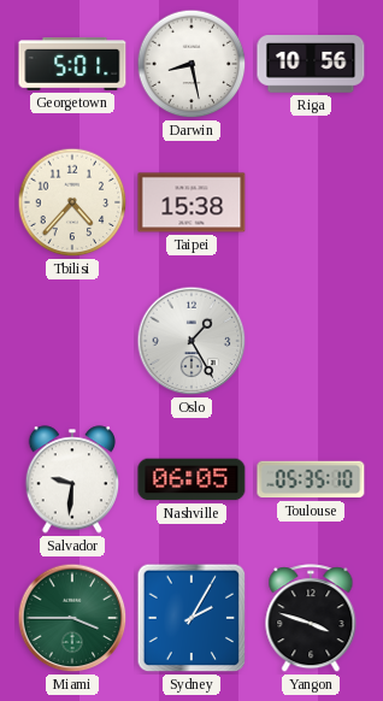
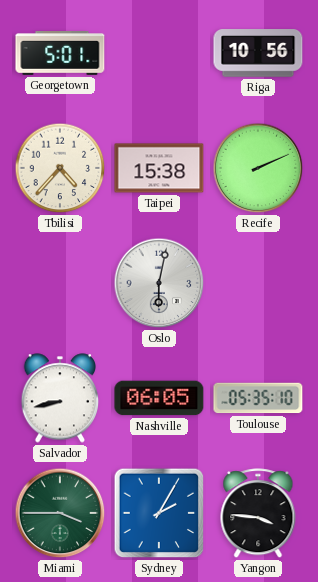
Darwin: 8:28 -> none (191, 64)
Recife: none -> 2:11 (258, 168)
Oslo: 1:25 -> 6:02 (159, 283)
Salvador: 9:31 -> 8:43 (60, 398)
Yangon: 3:48 -> 3:46 (258, 514)
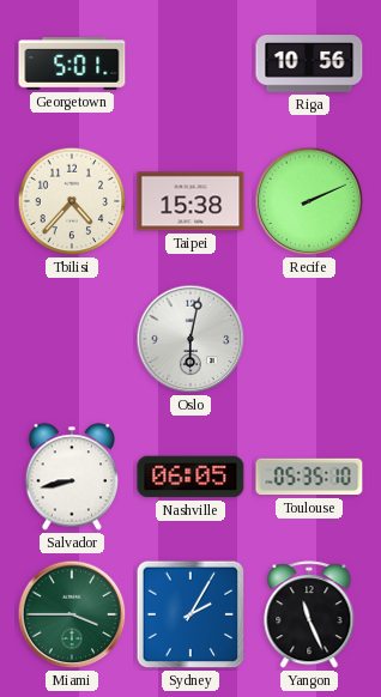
Yangon: 3:46 -> 11:26 (309, 616)
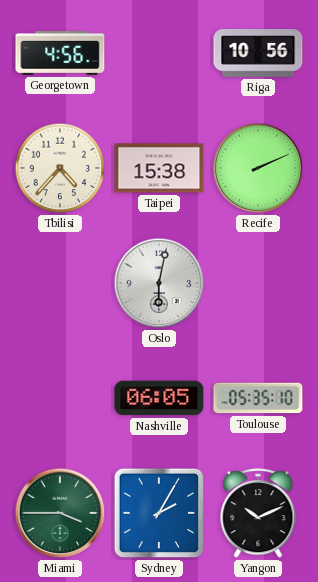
Georgetown: 5:01 -> 4:56 (60, 53)
Salvador: 8:43 -> none (72, 477)
Yangon: 11:26 -> 10:11 (258, 514)
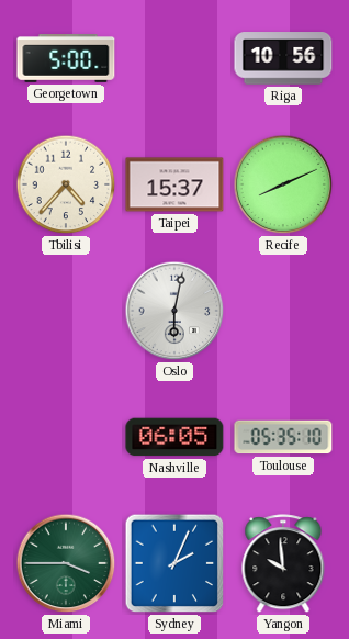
Georgetown: 4:56 -> 5:00 (66, 58)
Taipei: 15:38 -> 15:37 (174, 184)
Recife: 2:11 -> 8:11 (283, 184)
Sydney: 2:05 -> 2:04 (174, 563)
Yangon: 10:11 -> 9:59 (283, 564)
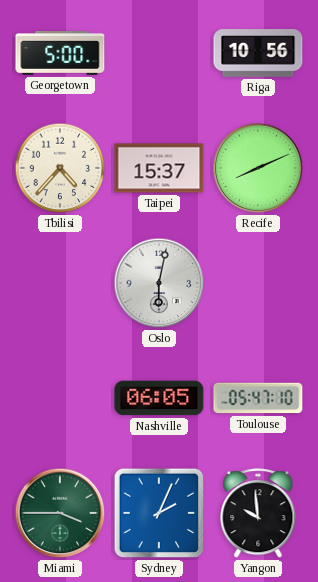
Toulouse: 05:35 -> 05:47 (258, 398)
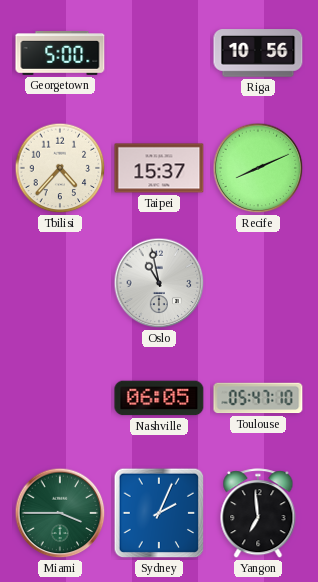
Oslo: 6:02 -> 10:58 (159, 283)
Yangon: 9:59 -> 6:59 (258, 514)
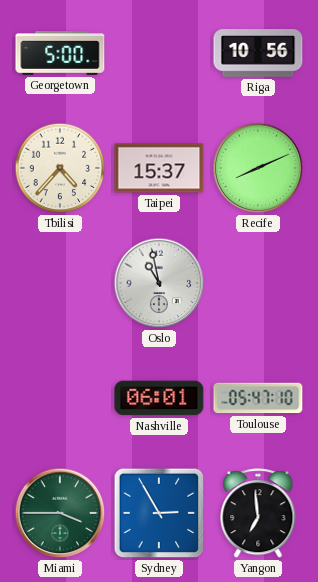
Nashville: 06:05 -> 06:01 (159, 398)
Sydney: 2:04 -> 2:55 (159, 513)
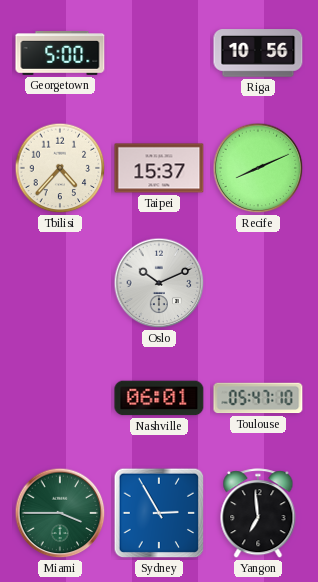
Oslo: 10:58 -> 10:11 (159, 283)
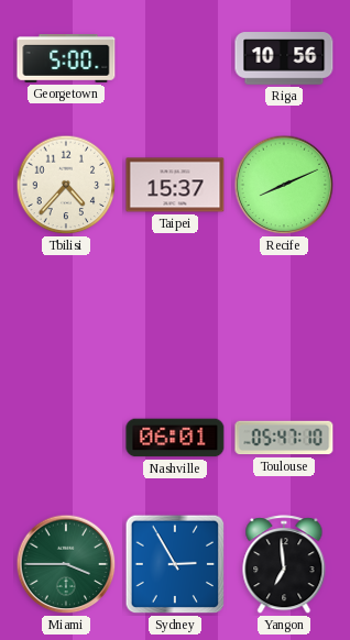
Oslo: 10:11 -> none (159, 283)
